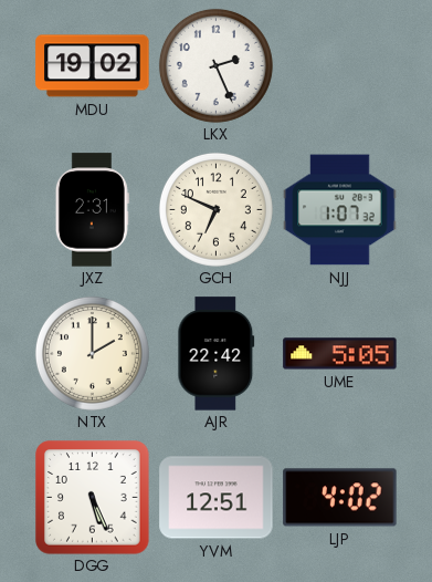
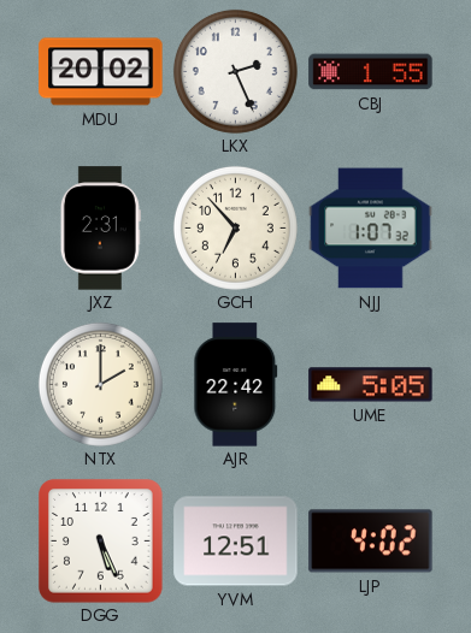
MDU: 19:02 -> 20:02 (101, 72)
CBJ: none -> 1:55 (371, 72)
GCH: 6:49 -> 6:53 (235, 227)
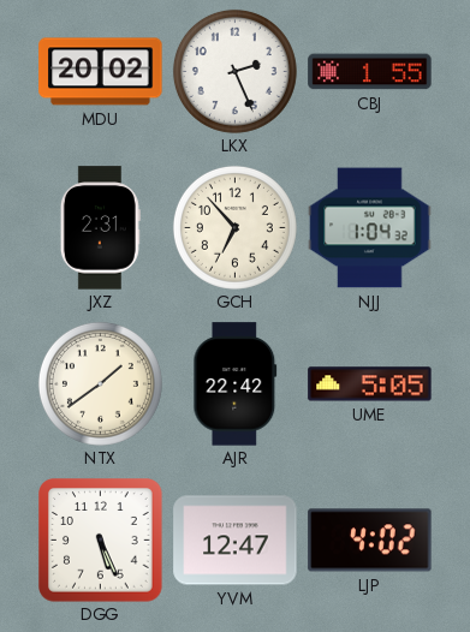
NJJ: 1:07 -> 1:04 (370, 228)
NTX: 2:00 -> 1:39 (100, 383)
YVM: 12:51 -> 12:47 (236, 541)
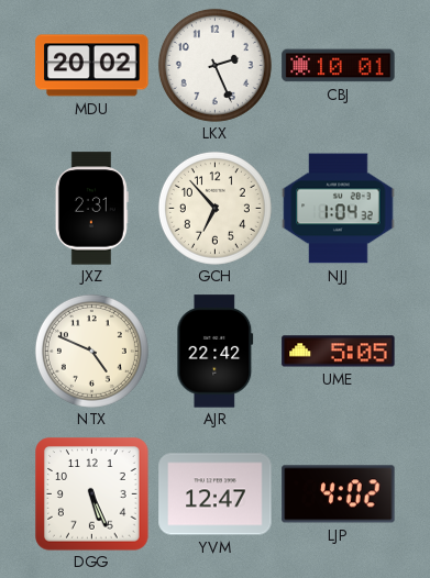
CBJ: 1:55 -> 10:01 (339, 66)
NTX: 1:39 -> 4:49 (91, 351)
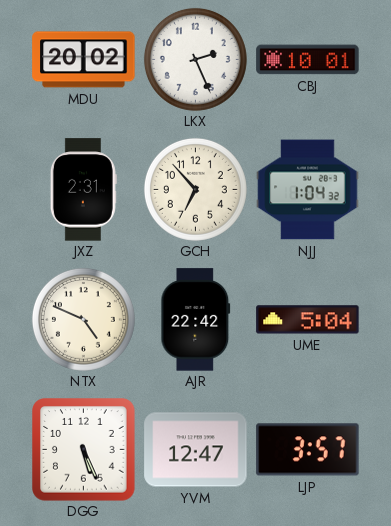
UME: 5:05 -> 5:04 (308, 320)
LJP: 4:02 -> 3:57 (308, 450)
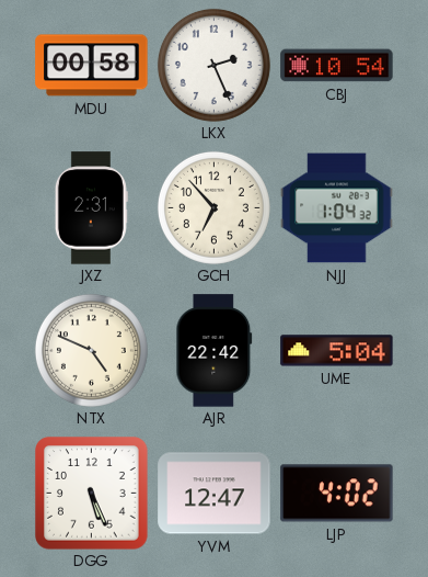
MDU: 20:02 -> 00:58 (92, 66)
CBJ: 10:01 -> 10:54 (337, 66)
LJP: 3:57 -> 4:02 (337, 494)
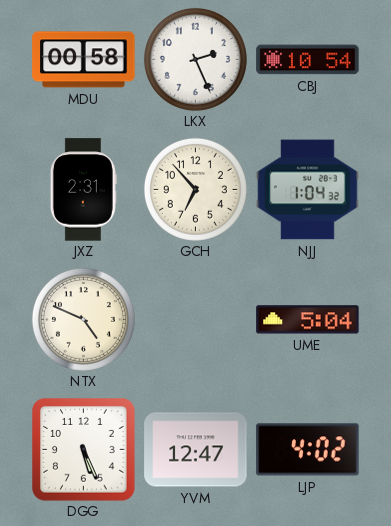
AJR: 22:42 -> none (215, 351)
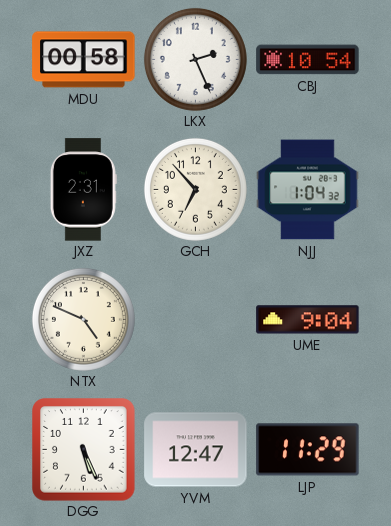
UME: 5:04 -> 9:04 (308, 320)
LJP: 4:02 -> 11:29 (308, 450)
